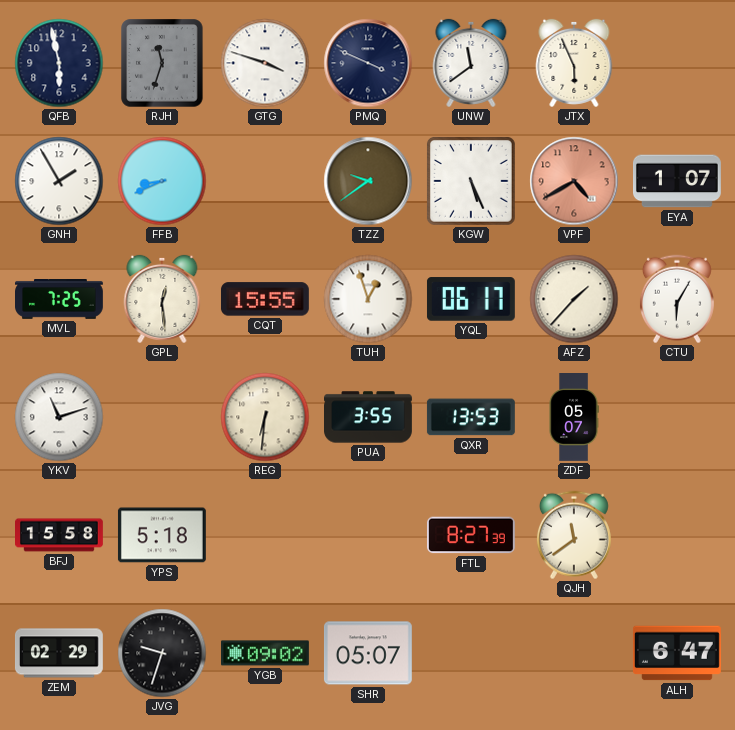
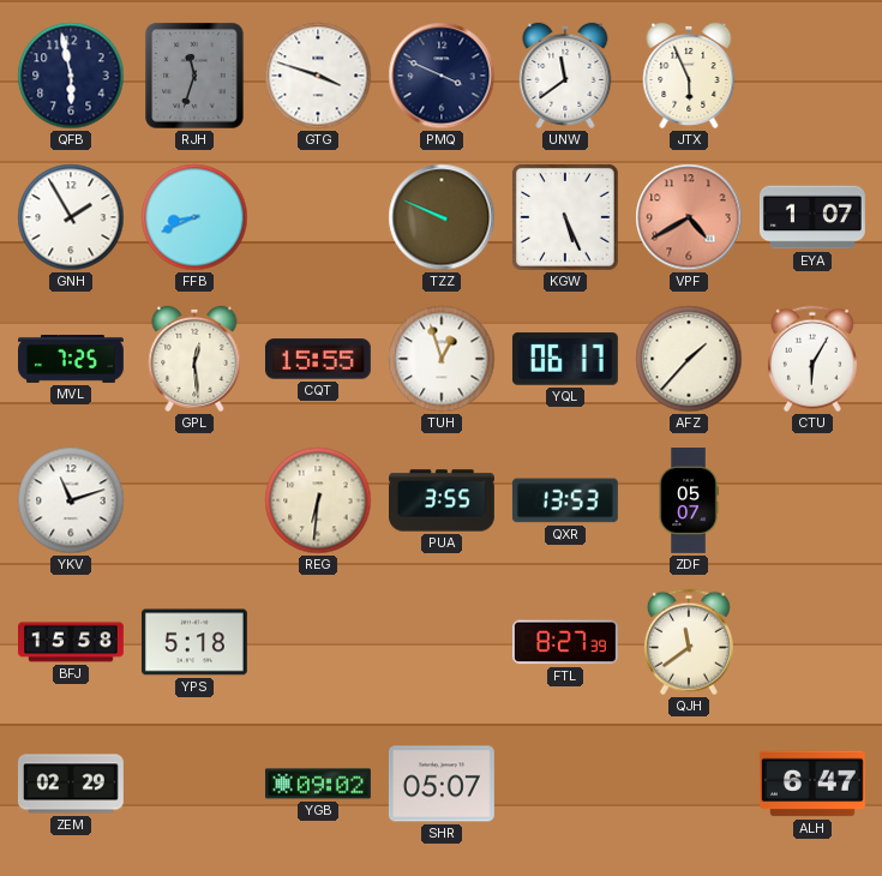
TZZ: 9:39 -> 9:49 (442, 217)
JVG: 9:33 -> none (162, 653)
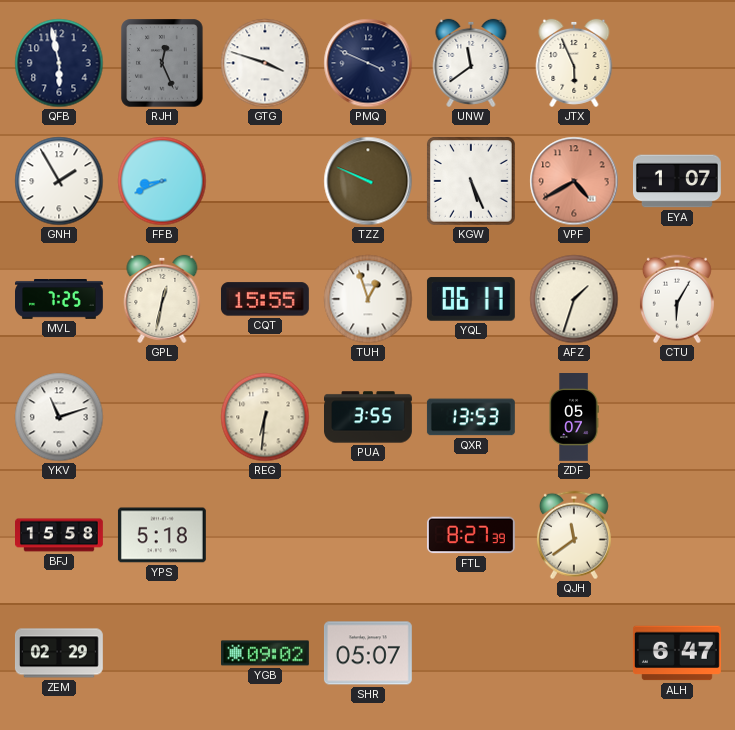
RJH: 11:33 -> 12:26 (162, 63)
GPL: 12:29 -> 12:32 (162, 299)
AFZ: 1:37 -> 1:33 (574, 299)
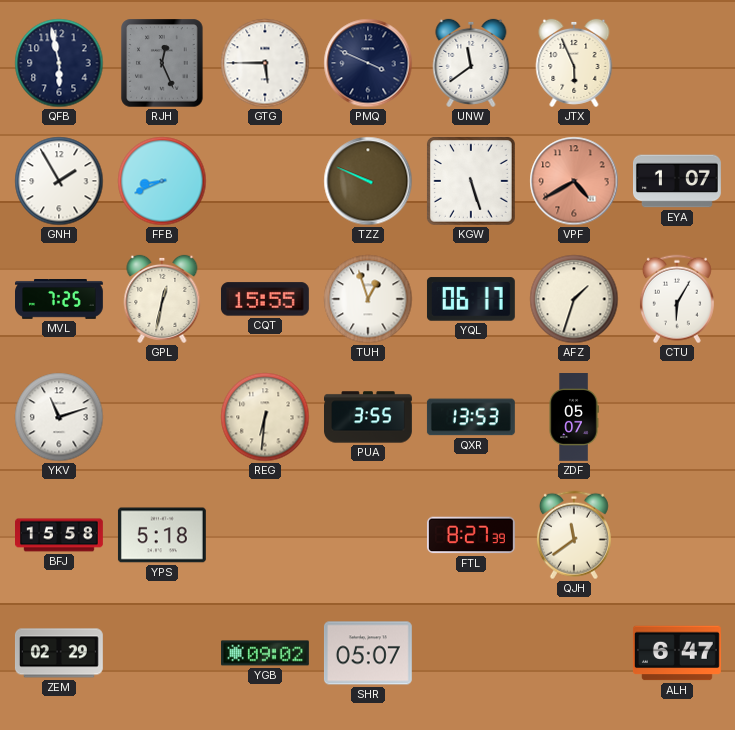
GTG: 3:48 -> 5:45 (265, 63)
KGW: 5:26 -> 5:27 (471, 181)
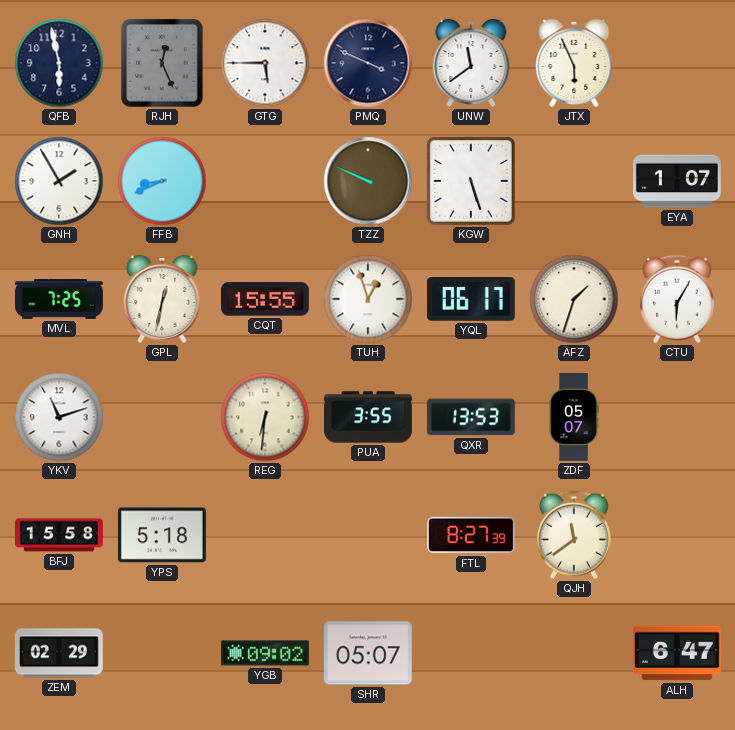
VPF: 4:40 -> none (574, 181)
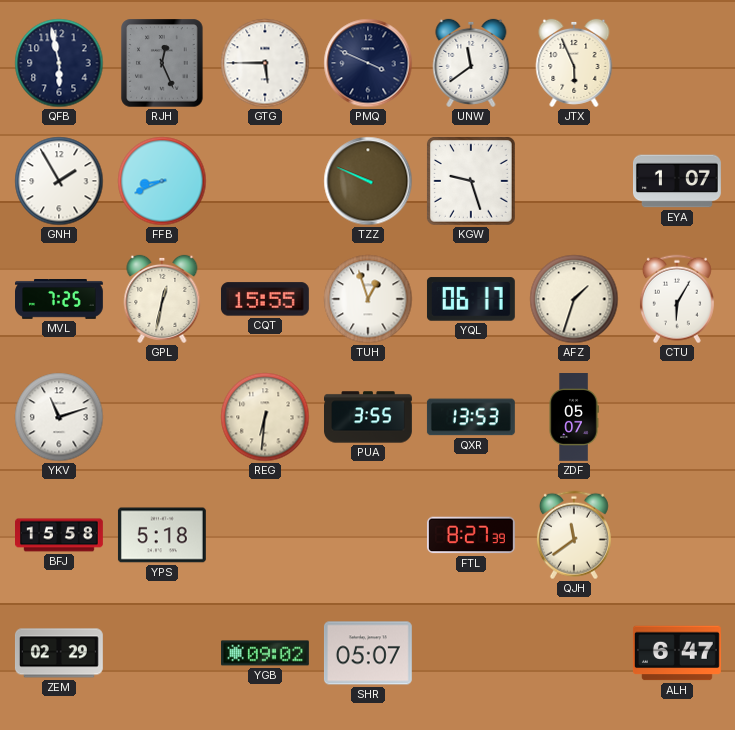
KGW: 5:27 -> 9:27 (471, 181)
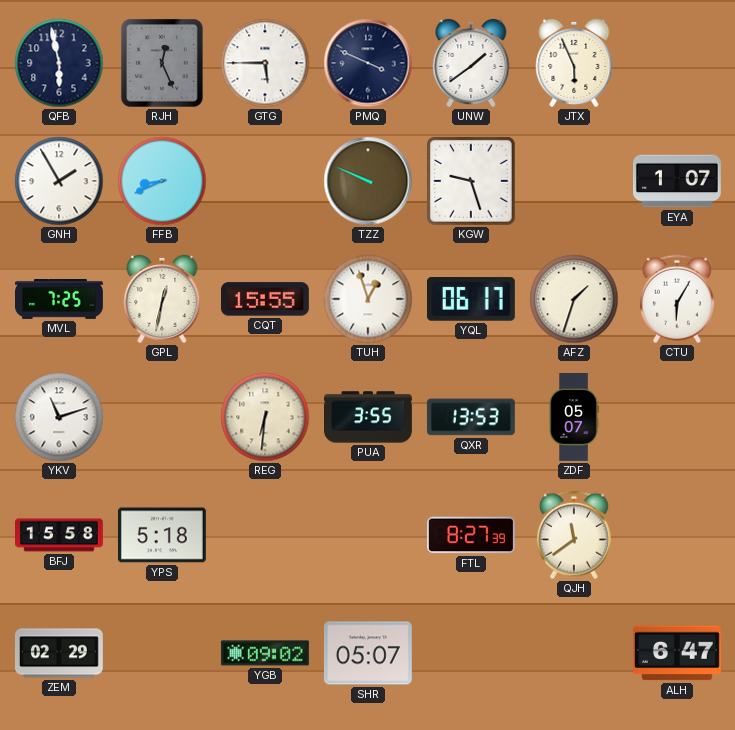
UNW: 11:39 -> 1:39 (471, 63)
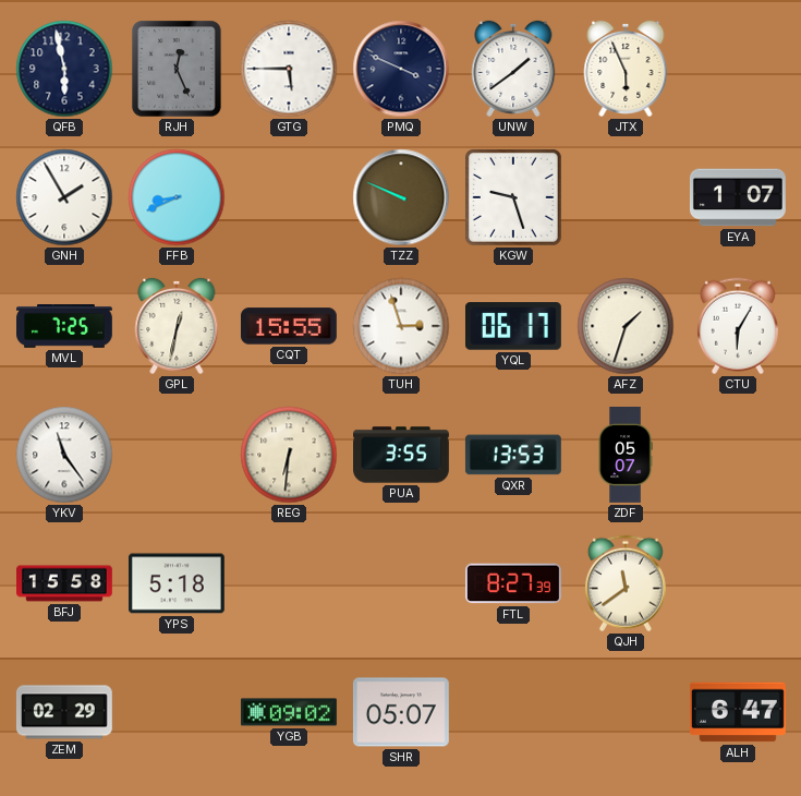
TUH: 12:57 -> 2:57 (401, 326)
YKV: 11:12 -> 11:24 (64, 455)
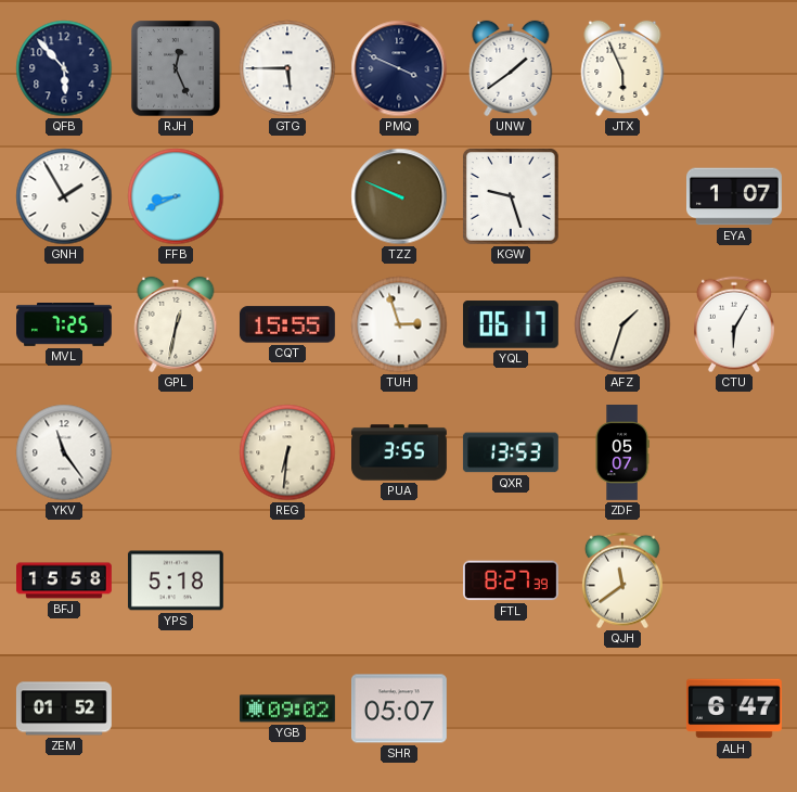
QFB: 5:58 -> 5:53 (64, 68)
ZEM: 02:29 -> 01:52 (64, 708)
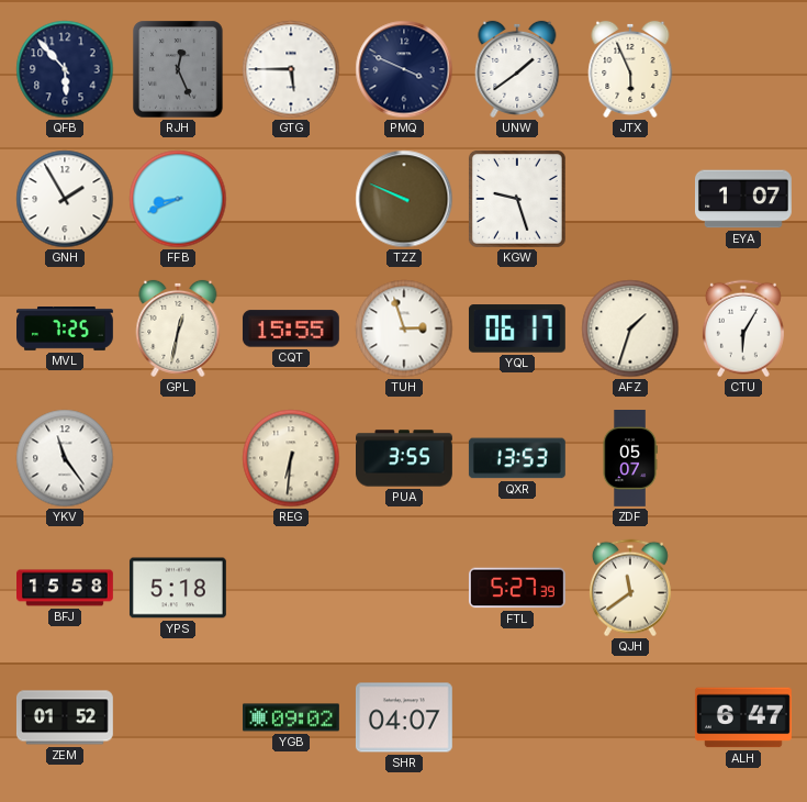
FTL: 8:27 -> 5:27 (517, 588)
SHR: 05:07 -> 04:07 (404, 717)
